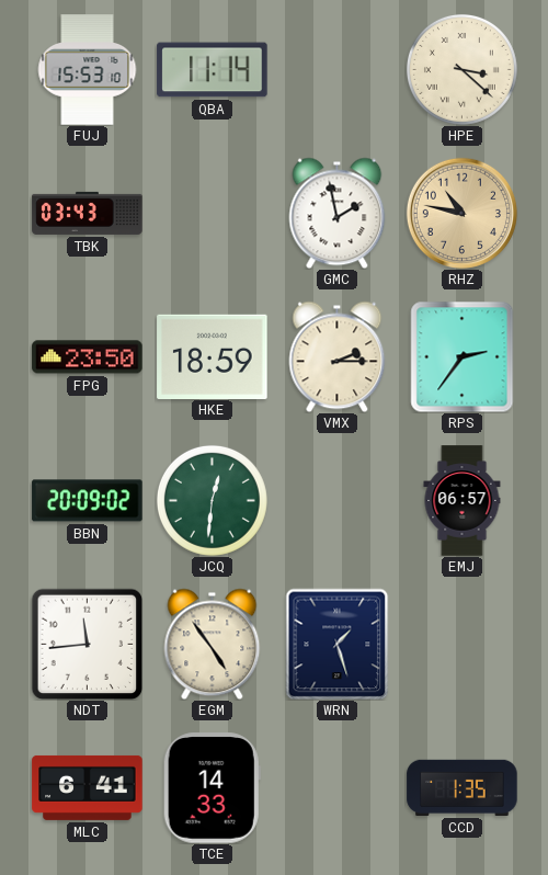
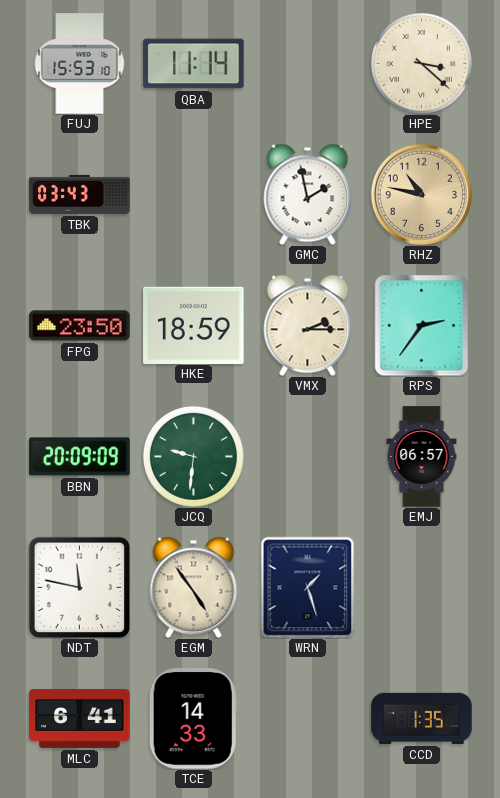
BBN: 20:09:02 -> 20:09:09 (80, 457)
JCQ: 12:31 -> 9:31 (193, 456)
NDT: 11:44 -> 11:47 (79, 587)
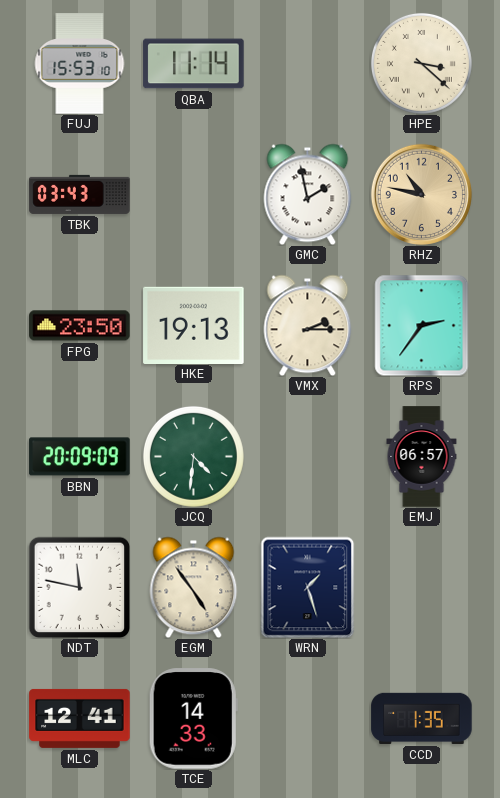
HKE: 18:59 -> 19:13 (194, 325)
JCQ: 9:31 -> 4:31 (193, 456)
MLC: 6:41 -> 12:41 (80, 718)
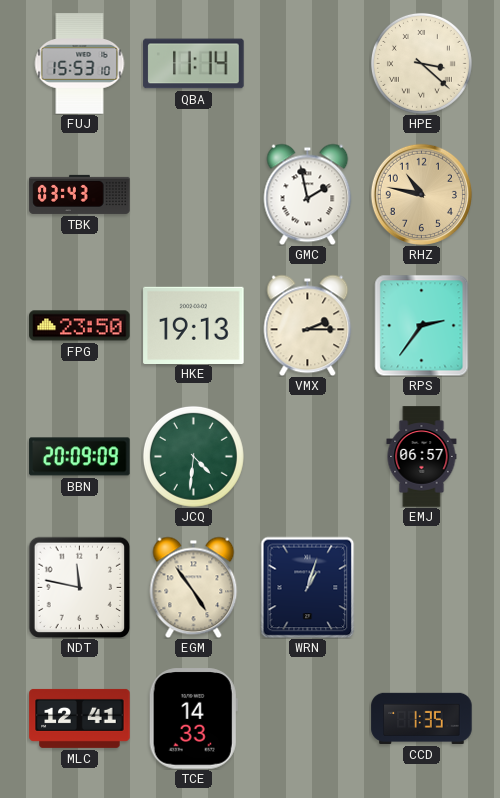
WRN: 1:27 -> 1:03 (308, 587)
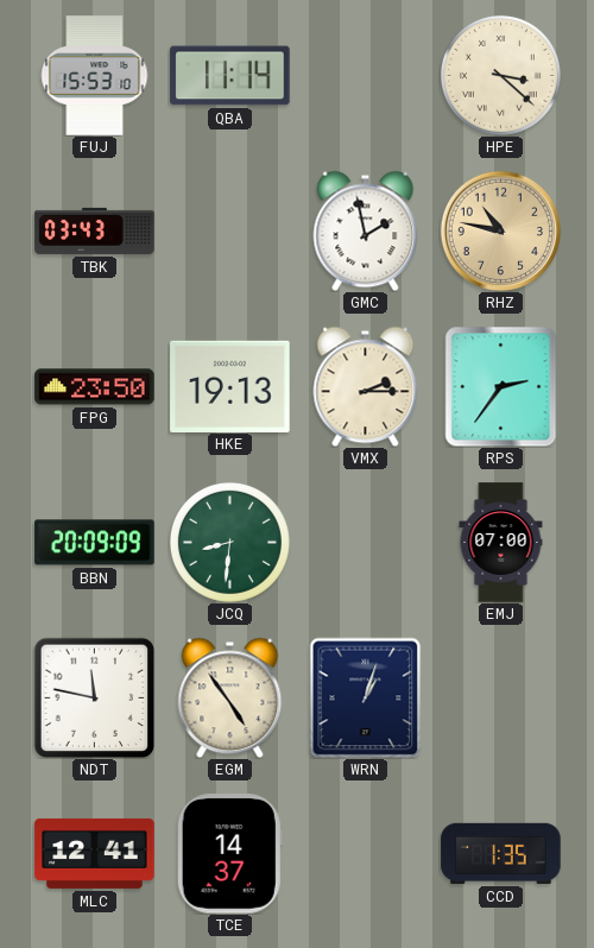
JCQ: 4:31 -> 8:31 (229, 542)
EMJ: 06:57 -> 07:00 (501, 543)
TCE: 14:33 -> 14:37 (229, 854)
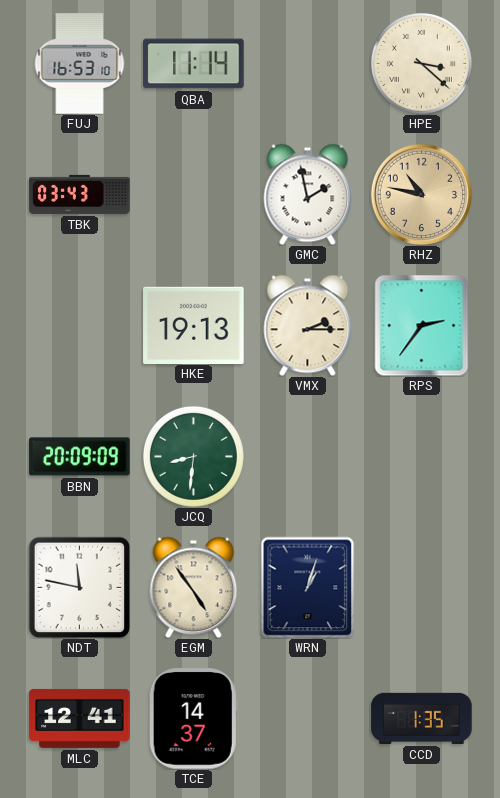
FUJ: 15:53 -> 16:53 (80, 64)
FPG: 23:50 -> none (95, 387)
EMJ: 07:00 -> none (501, 543)
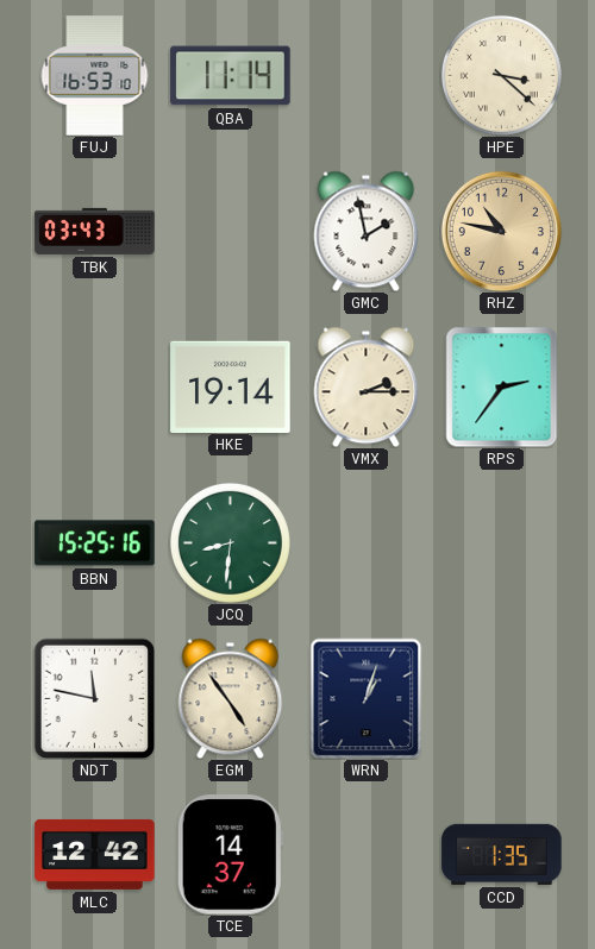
HKE: 19:13 -> 19:14 (231, 386)
BBN: 20:09 -> 15:25 (95, 543)
MLC: 12:41 -> 12:42 (95, 854)
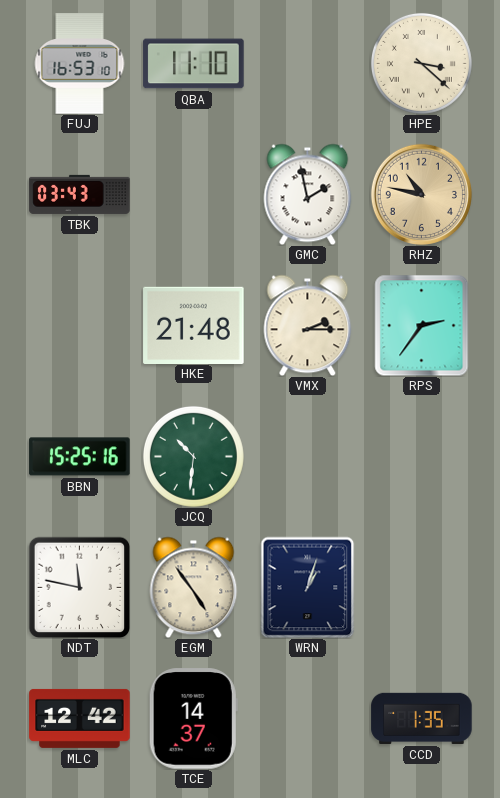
QBA: 11:14 -> 11:10 (194, 64)
HKE: 19:14 -> 21:48 (194, 325)
JCQ: 8:31 -> 10:31 (193, 456)
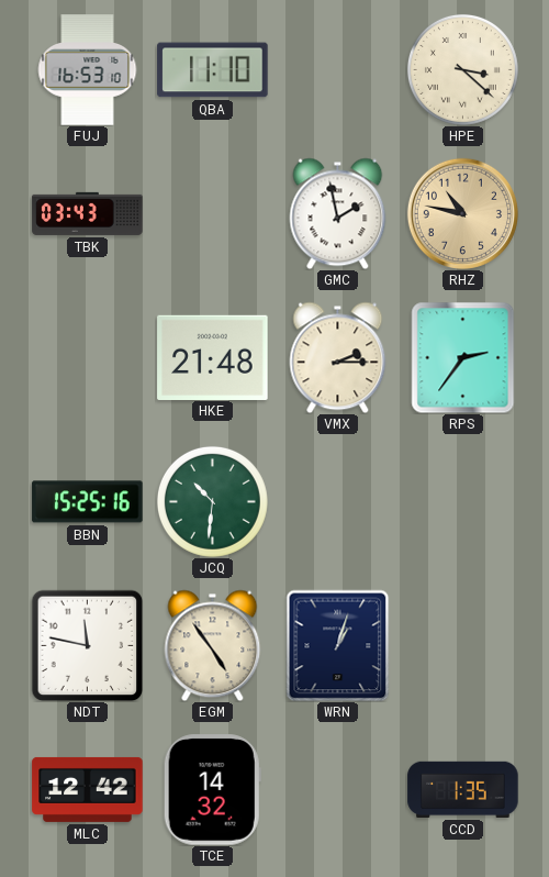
TCE: 14:37 -> 14:32 (212, 790)
